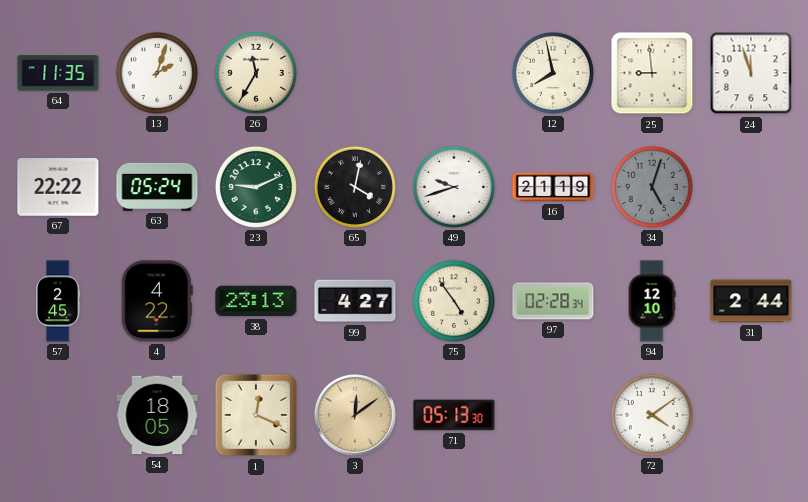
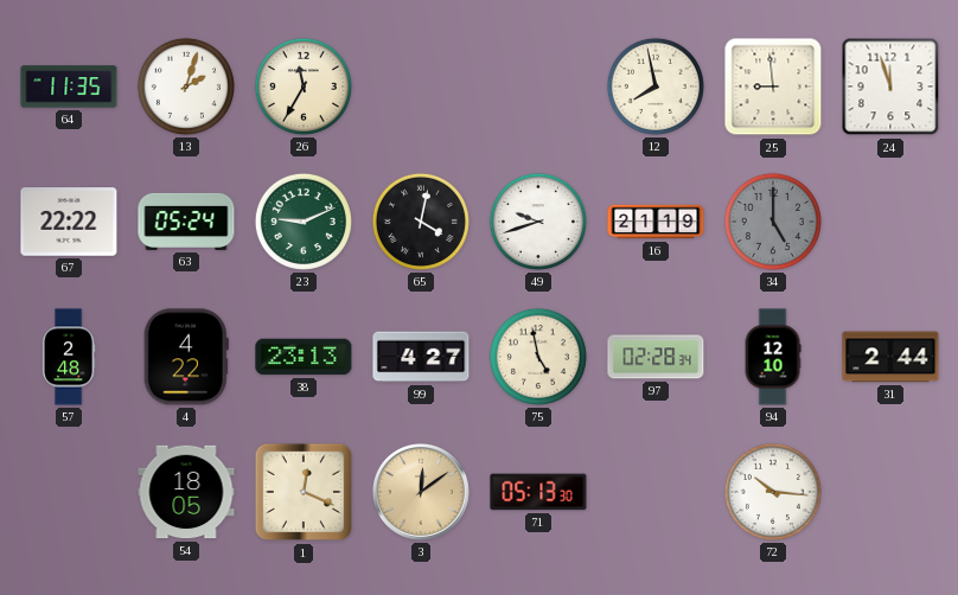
34: 5:03 -> 5:00 (773, 222)
57: 2:45 -> 2:48 (69, 357)
75: 4:54 -> 4:58 (538, 357)
72: 4:09 -> 10:16 (773, 492)
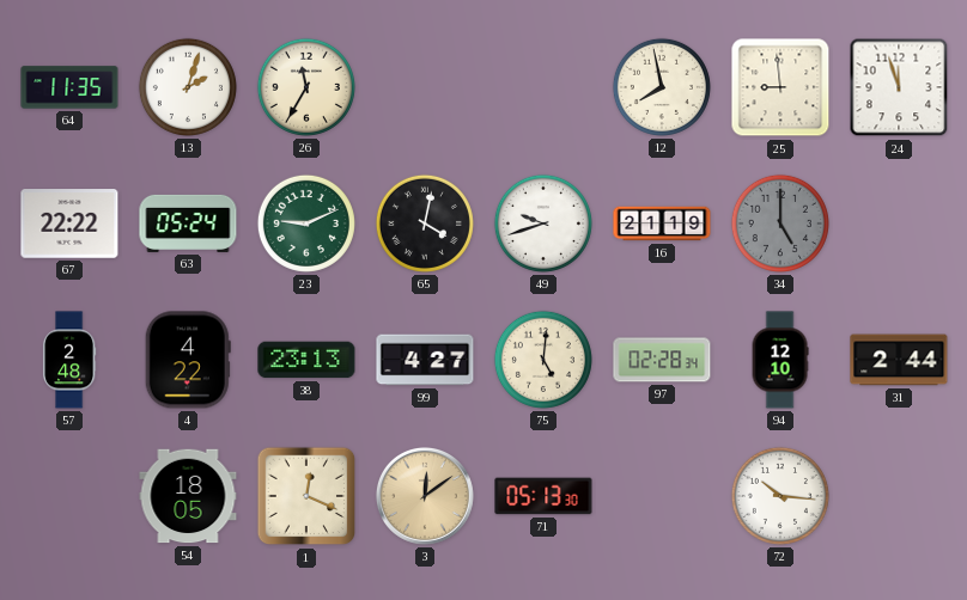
75: 4:58 -> 5:01 (543, 360)
